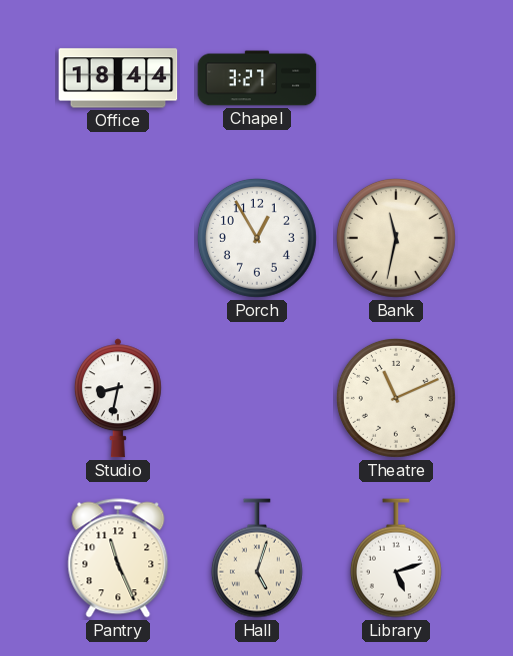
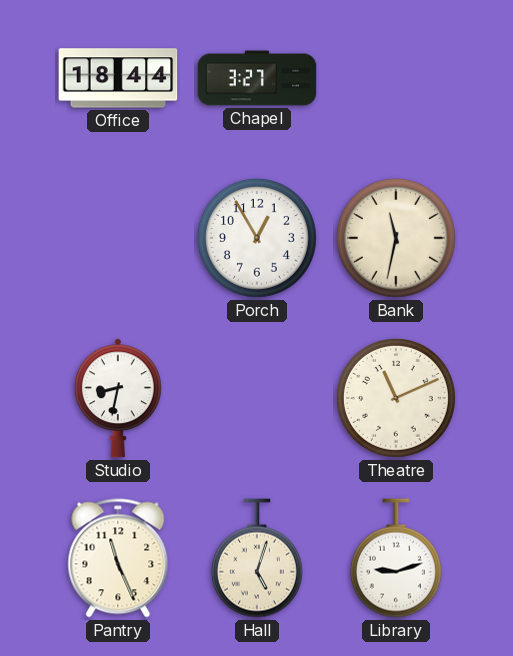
Library: 5:12 -> 9:12 (396, 558)
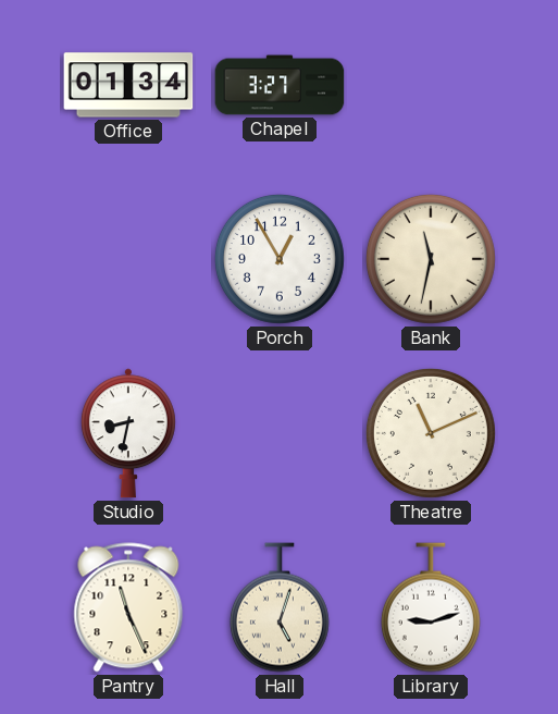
Office: 18:44 -> 01:34 (128, 85)
